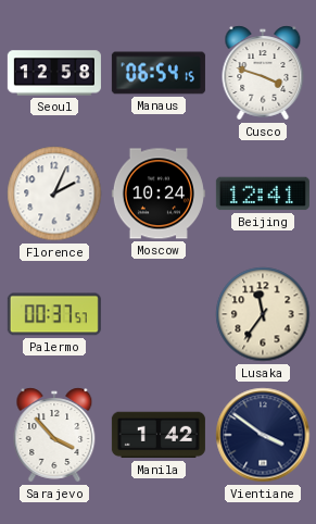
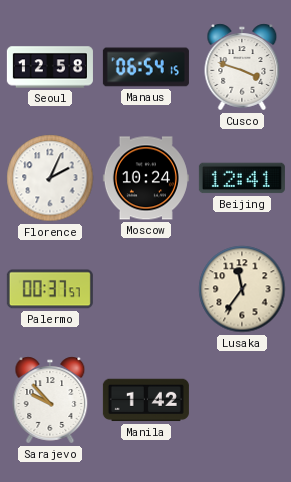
Sarajevo: 3:53 -> 9:53 (50, 400)
Vientiane: 3:51 -> none (263, 435)
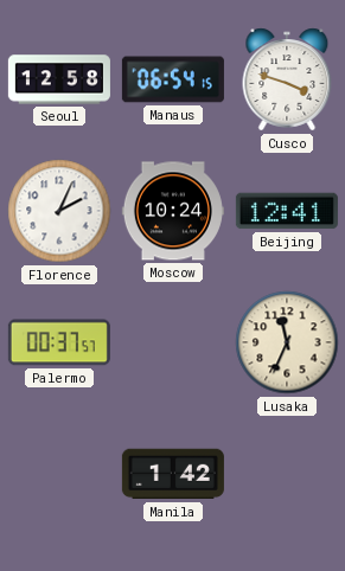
Lusaka: 11:36 -> 11:34 (287, 342)
Sarajevo: 9:53 -> none (50, 400)
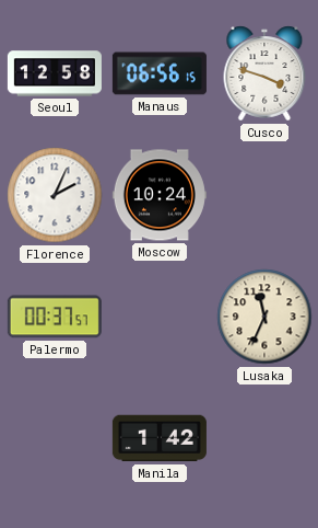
Manaus: 06:54 -> 06:56 (160, 73)
Beijing: 12:41 -> none (287, 211)
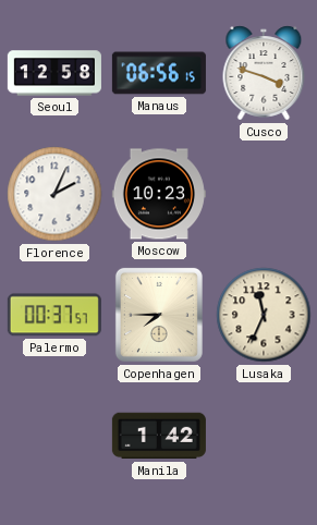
Moscow: 10:24 -> 10:23 (159, 194)
Copenhagen: none -> 7:45 (159, 315)
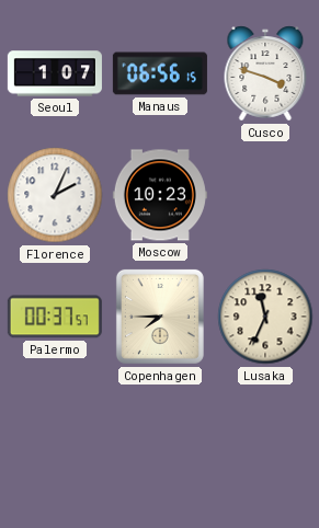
Seoul: 12:58 -> 1:07 (55, 73)
Manila: 1:42 -> none (159, 436)
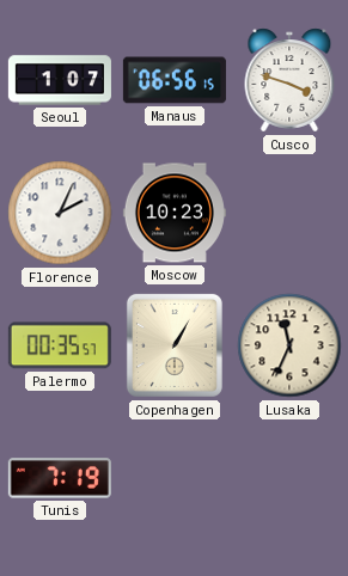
Palermo: 00:37 -> 00:35 (60, 345)
Copenhagen: 7:45 -> 1:05 (175, 345)
Tunis: none -> 7:19 (60, 478)
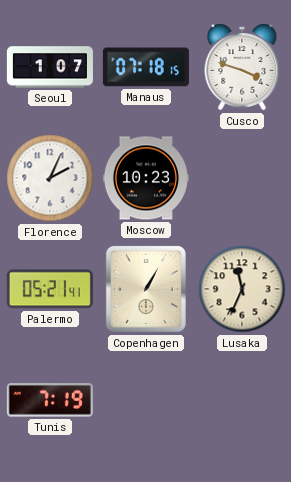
Manaus: 06:56 -> 07:18 (146, 67)
Palermo: 00:35 -> 05:21 (50, 289)
